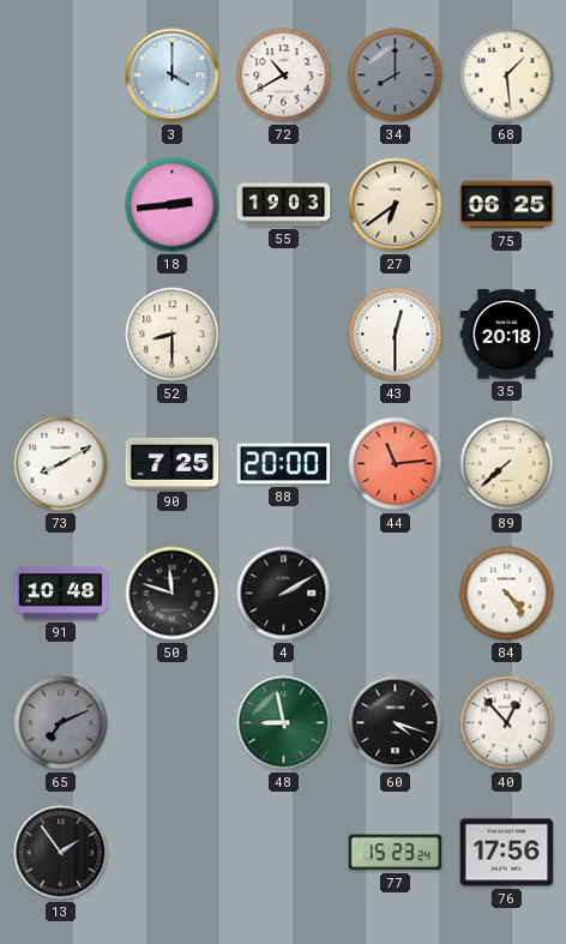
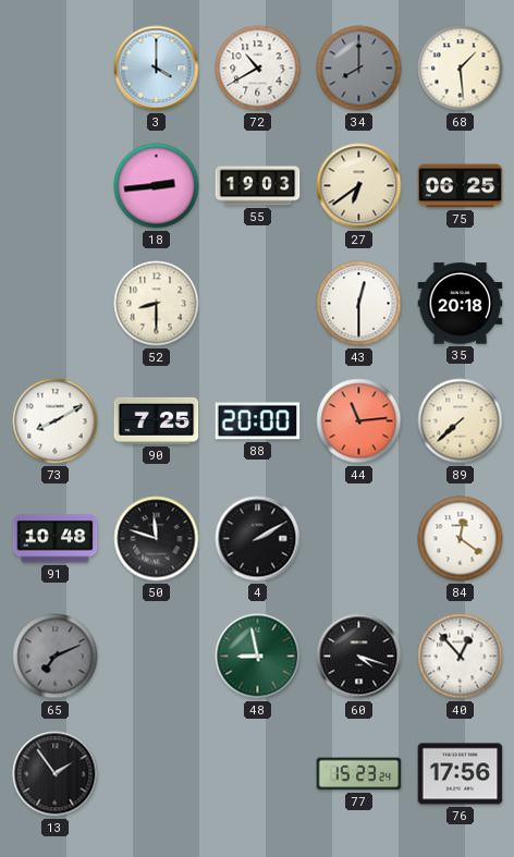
84: 4:24 -> 12:21 (461, 539)
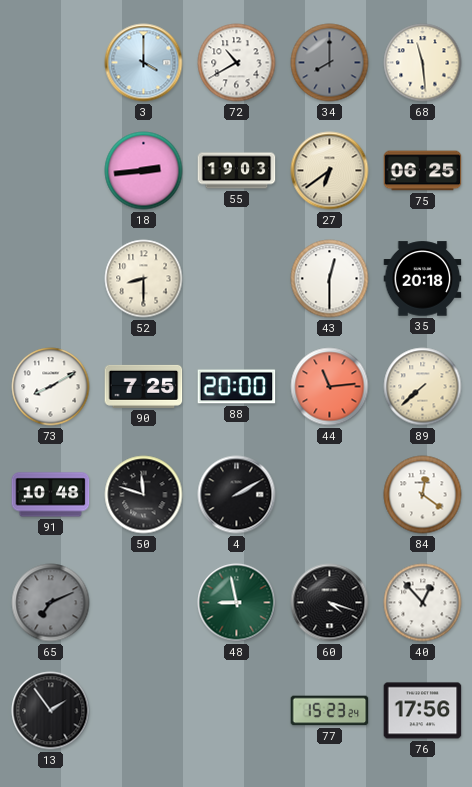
68: 1:29 -> 11:29 (423, 63)
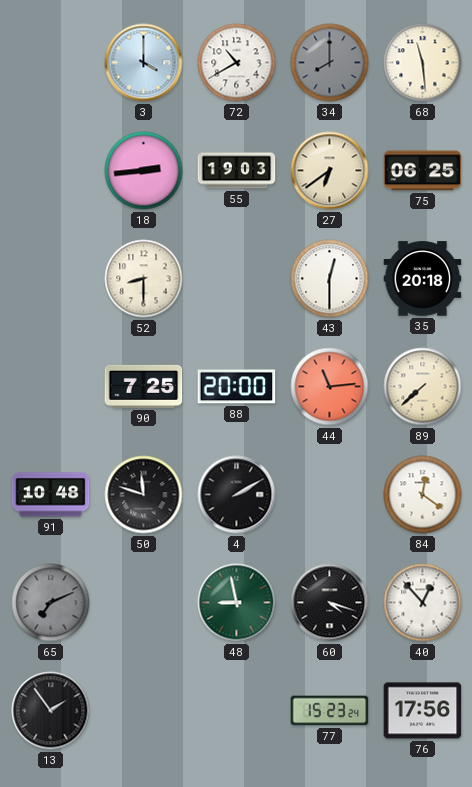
73: 8:10 -> none (51, 387)
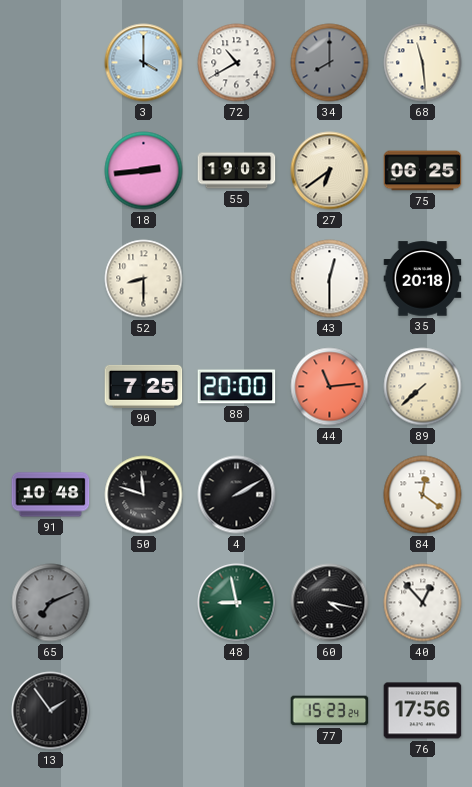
60: 4:18 -> 4:17 (330, 603)
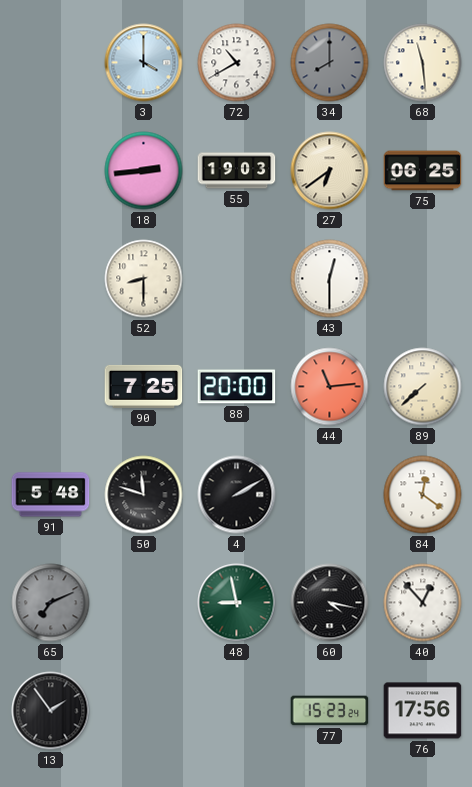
35: 20:18 -> none (423, 279)
91: 10:48 -> 5:48 (51, 495)
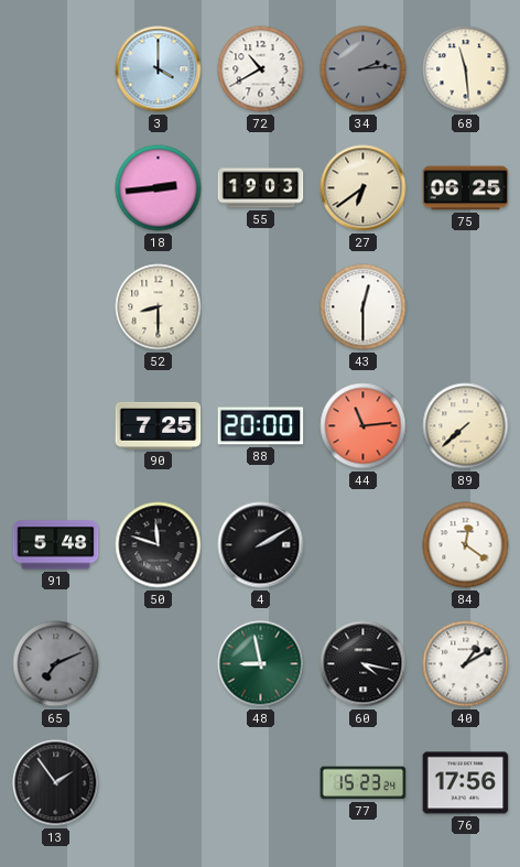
34: 8:00 -> 2:14 (364, 69)
40: 12:53 -> 1:10 (466, 664)
